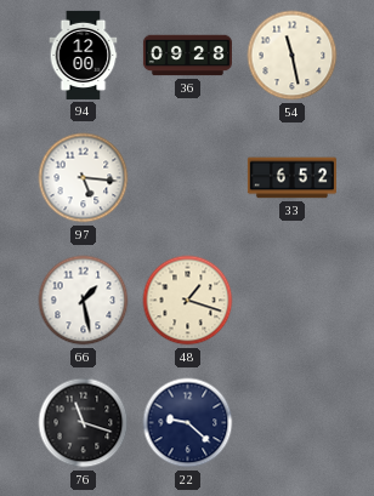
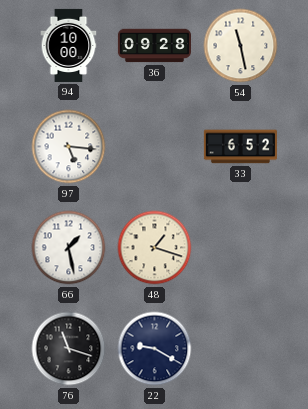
94: 12:00 -> 10:00 (69, 45)
22: 9:22 -> 9:20 (155, 349)
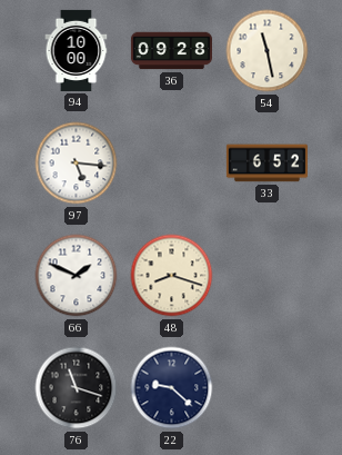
66: 1:28 -> 1:49 (77, 276)
48: 1:18 -> 8:18 (172, 276)
22: 9:20 -> 9:22 (172, 388)
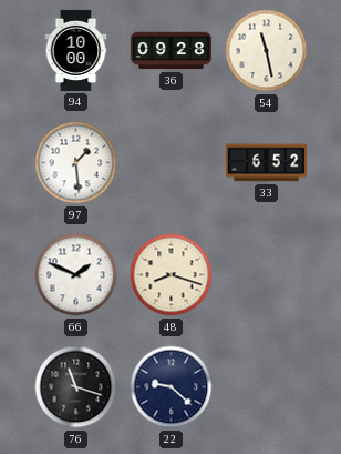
97: 5:16 -> 1:29 (76, 163)
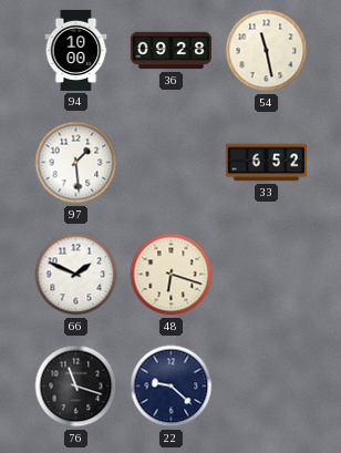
48: 8:18 -> 6:18 (172, 275)
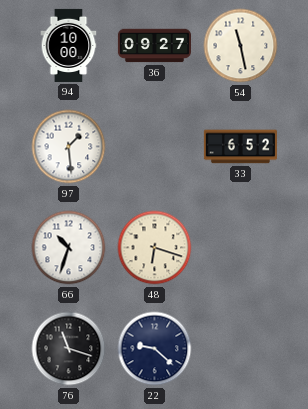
36: 09:28 -> 09:27 (154, 46)
66: 1:49 -> 10:33 (69, 248)
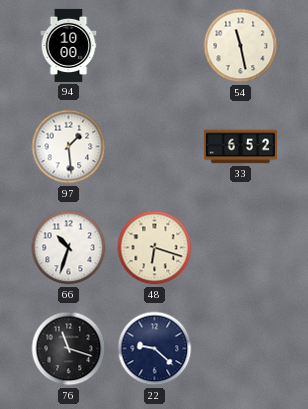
36: 09:27 -> none (154, 46)
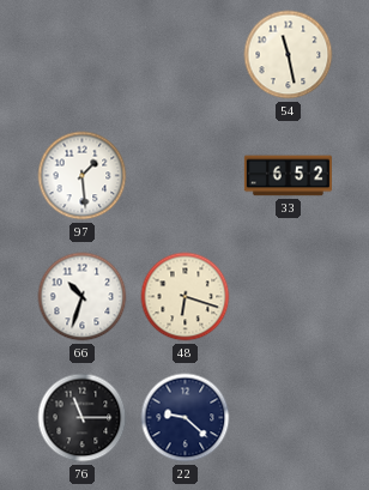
94: 10:00 -> none (69, 45)
76: 11:18 -> 11:15 (83, 418)
